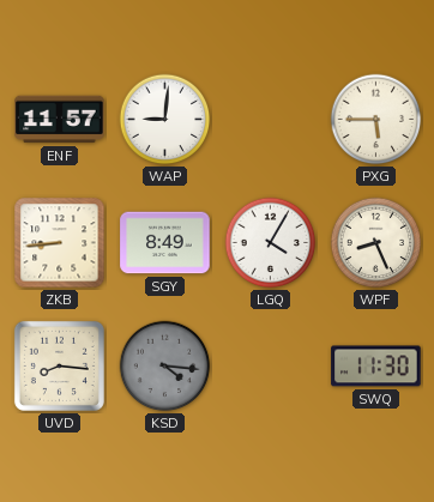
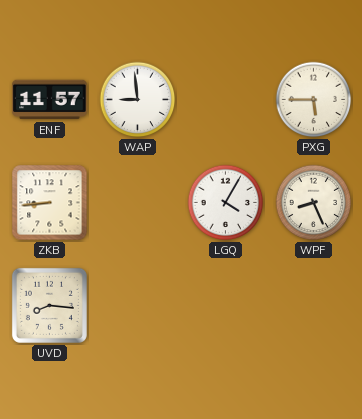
WAP: 9:01 -> 8:59 (138, 100)
SGY: 8:49 -> none (165, 243)
KSD: 4:16 -> none (165, 367)
SWQ: 11:30 -> none (376, 367)
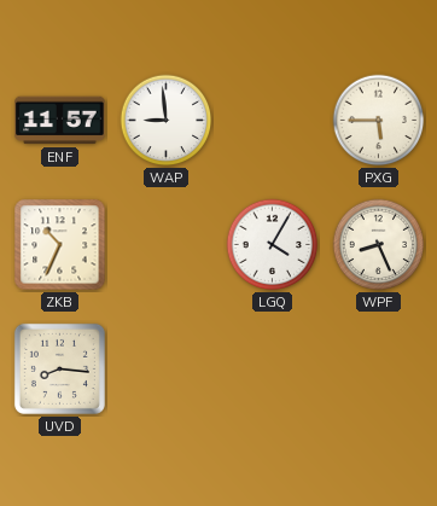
ZKB: 8:44 -> 10:34 (60, 245)
